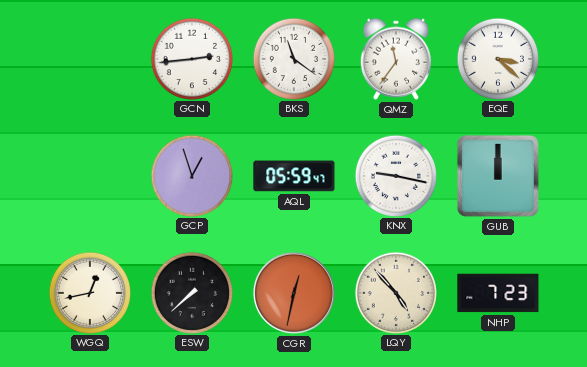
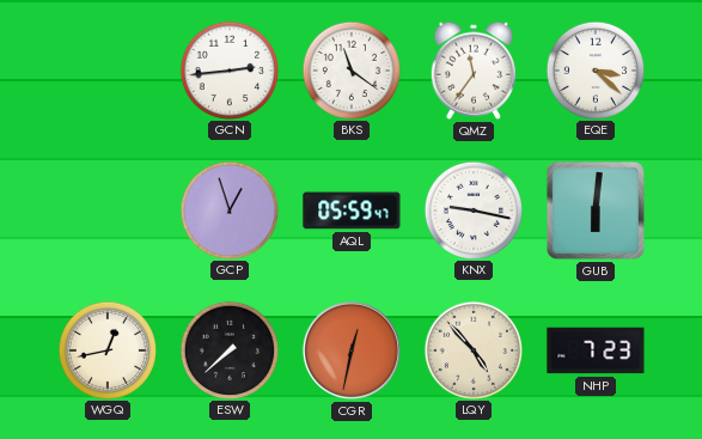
GUB: 12:00 -> 6:01 (596, 211)
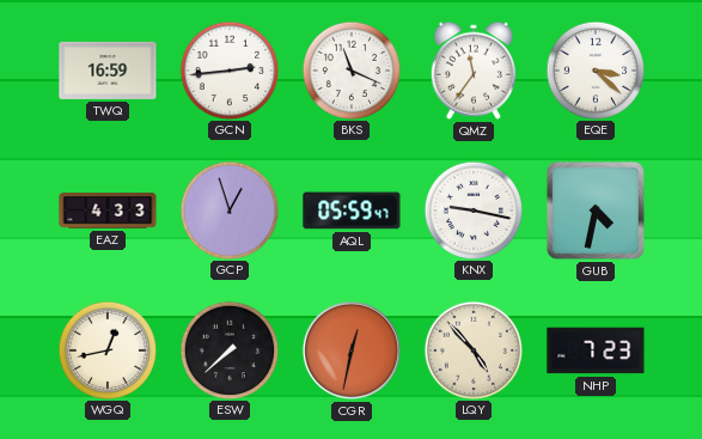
TWQ: none -> 16:59 (108, 71)
BKS: 11:21 -> 11:19 (350, 69)
EAZ: none -> 4:33 (108, 211)
GUB: 6:01 -> 4:32 (596, 211)
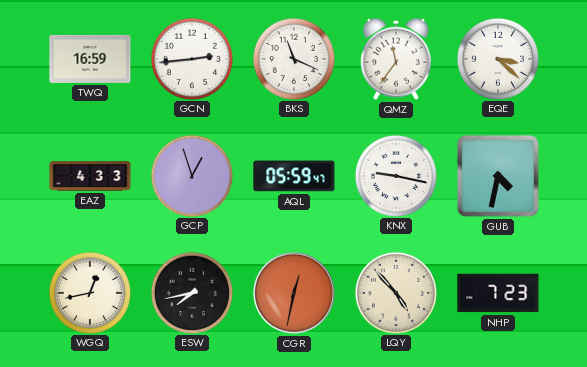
ESW: 7:38 -> 7:43 (191, 292)
